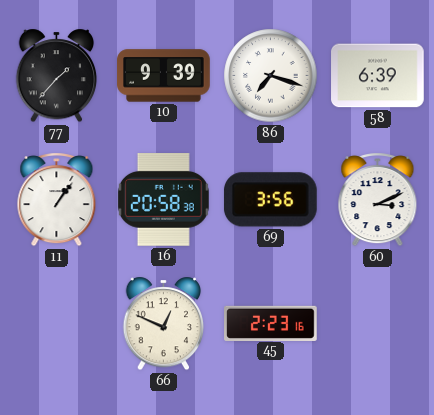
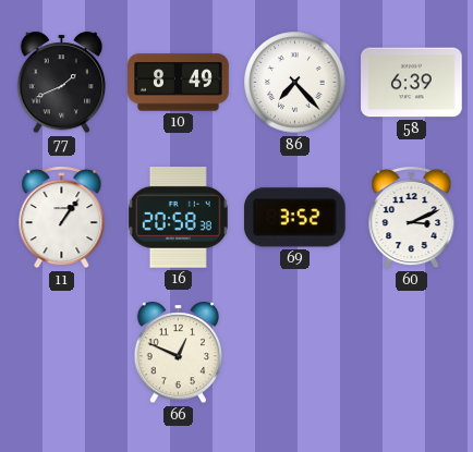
77: 1:37 -> 1:41 (62, 83)
10: 9:39 -> 8:49 (179, 83)
86: 7:18 -> 7:23 (295, 83)
69: 3:56 -> 3:52 (294, 218)
45: 2:23 -> none (271, 323)
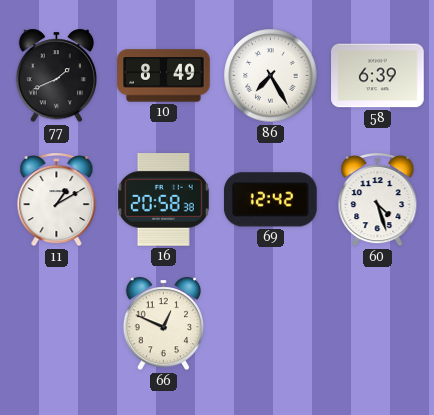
86: 7:23 -> 7:25 (271, 76)
11: 1:06 -> 1:10 (57, 200)
69: 3:52 -> 12:42 (270, 200)
60: 3:11 -> 4:27 (378, 200)
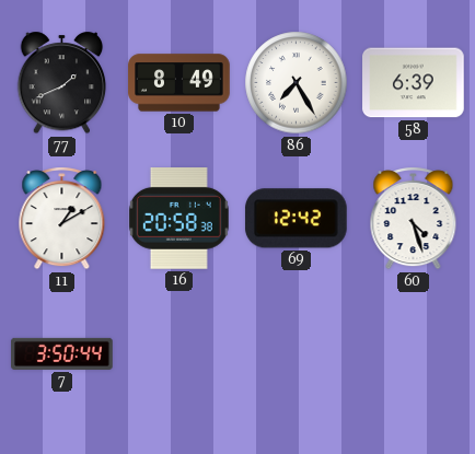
7: none -> 3:50 (62, 353)
66: 12:49 -> none (164, 324)
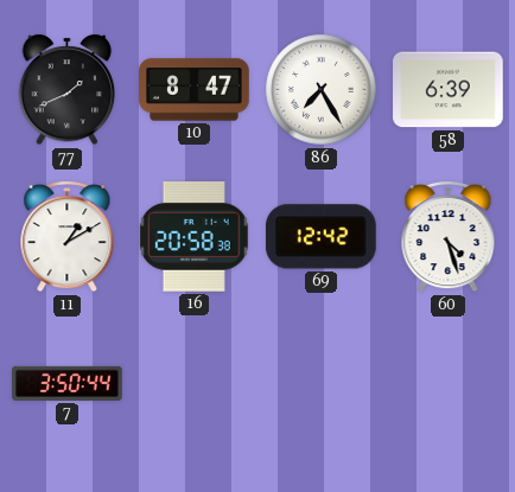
10: 8:49 -> 8:47 (195, 90)
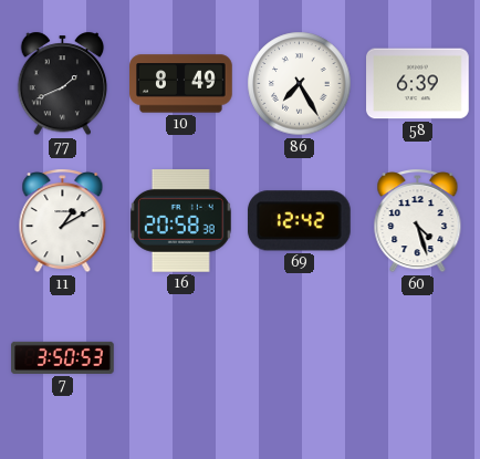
10: 8:47 -> 8:49 (181, 84)
7: 3:50:44 -> 3:50:53 (63, 357)
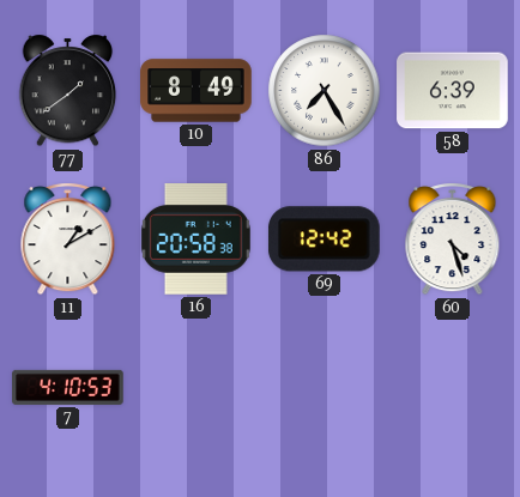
77: 1:41 -> 1:39 (68, 91)
7: 3:50 -> 4:10 (68, 387)
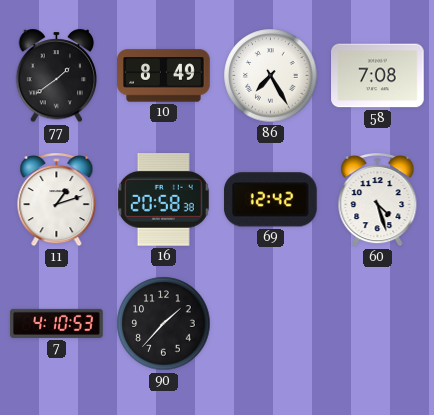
58: 6:39 -> 7:08 (378, 76)
11: 1:10 -> 1:12 (57, 200)
90: none -> 1:37 (164, 324)
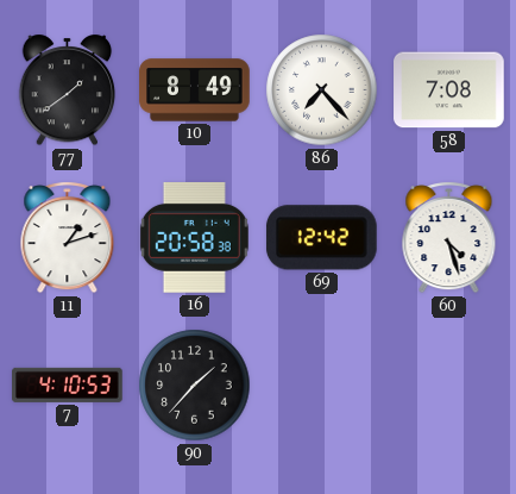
86: 7:25 -> 7:23 (322, 90)
